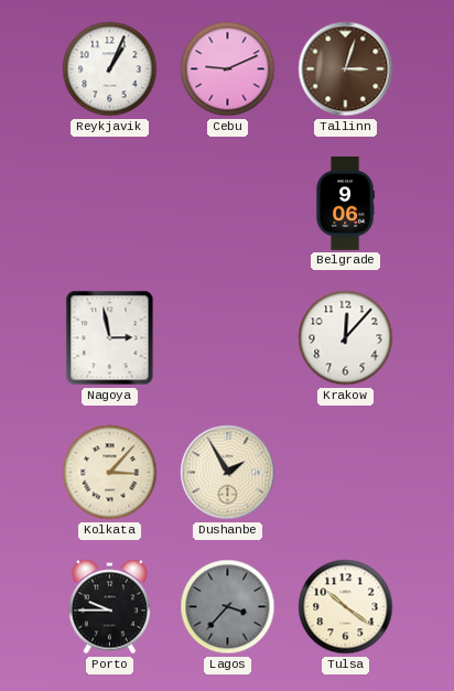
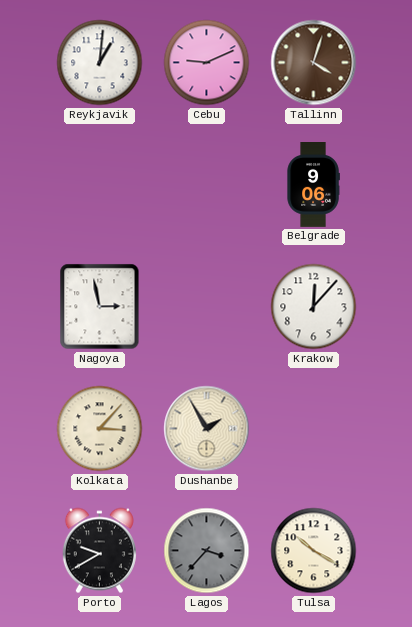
Reykjavik: 1:04 -> 1:01 (100, 63)
Tallinn: 3:03 -> 4:03 (314, 63)
Porto: 9:45 -> 9:40 (99, 551)
Tulsa: 10:21 -> 10:20 (314, 551)
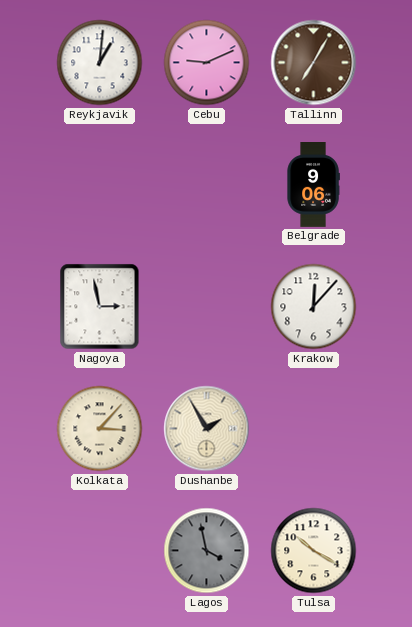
Tallinn: 4:03 -> 7:05 (314, 63)
Porto: 9:40 -> none (99, 551)
Lagos: 3:37 -> 3:58 (207, 551)
